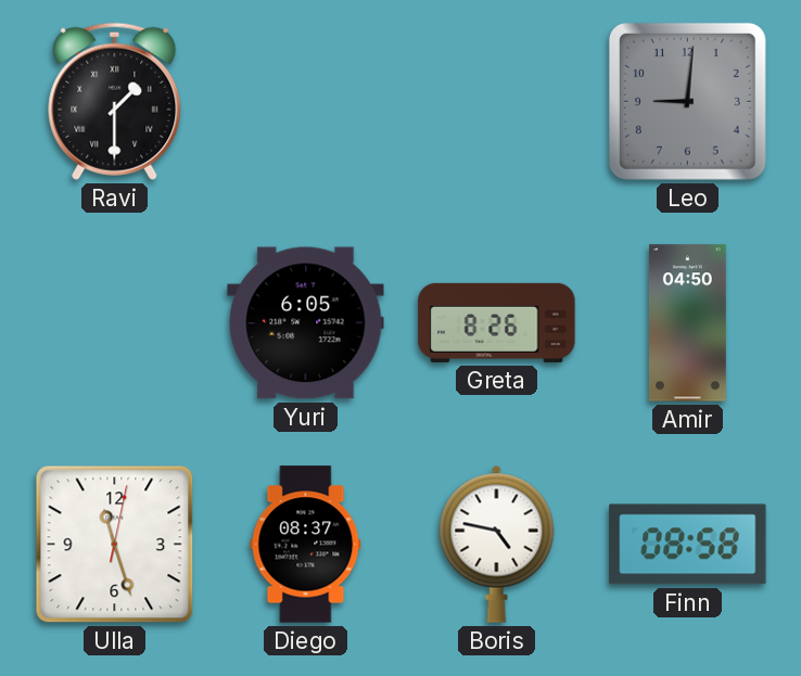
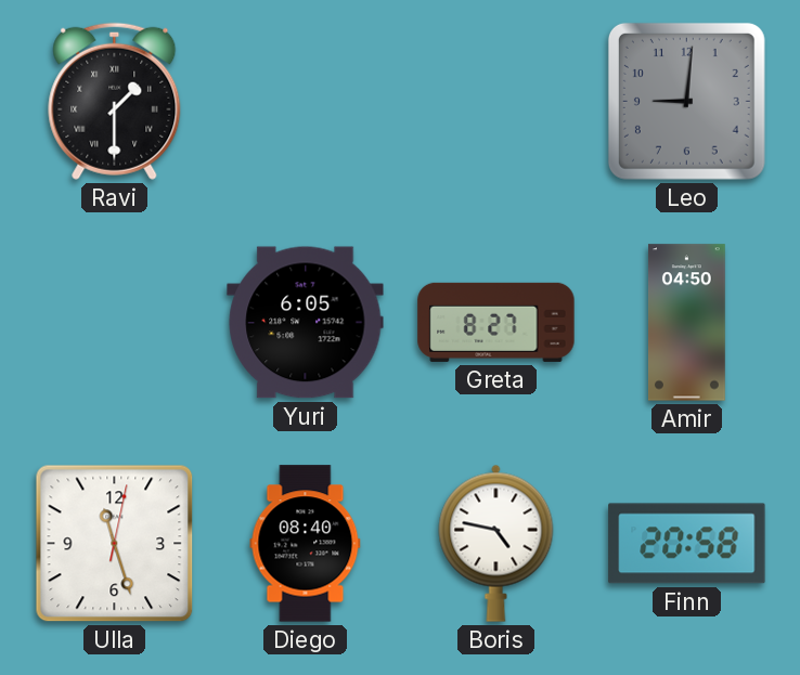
Greta: 8:26 -> 8:27 (496, 322)
Diego: 08:37 -> 08:40 (306, 544)
Finn: 08:58 -> 20:58 (687, 544)
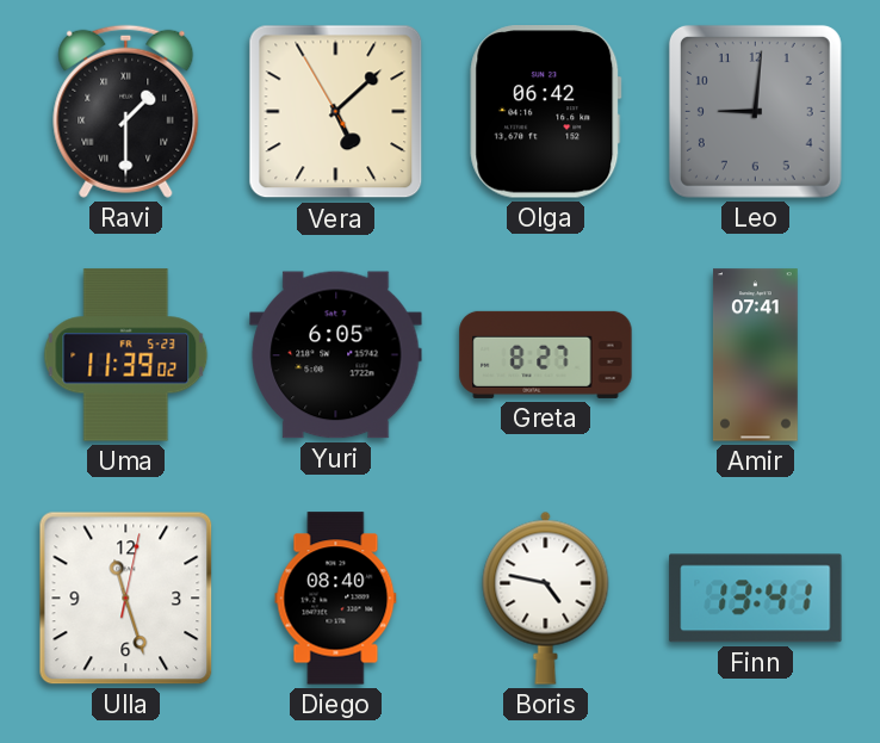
Vera: none -> 5:07 (336, 112)
Olga: none -> 06:42 (546, 112)
Uma: none -> 11:39 (126, 355)
Amir: 04:50 -> 07:41 (755, 355)
Finn: 20:58 -> 13:41 (756, 599)
